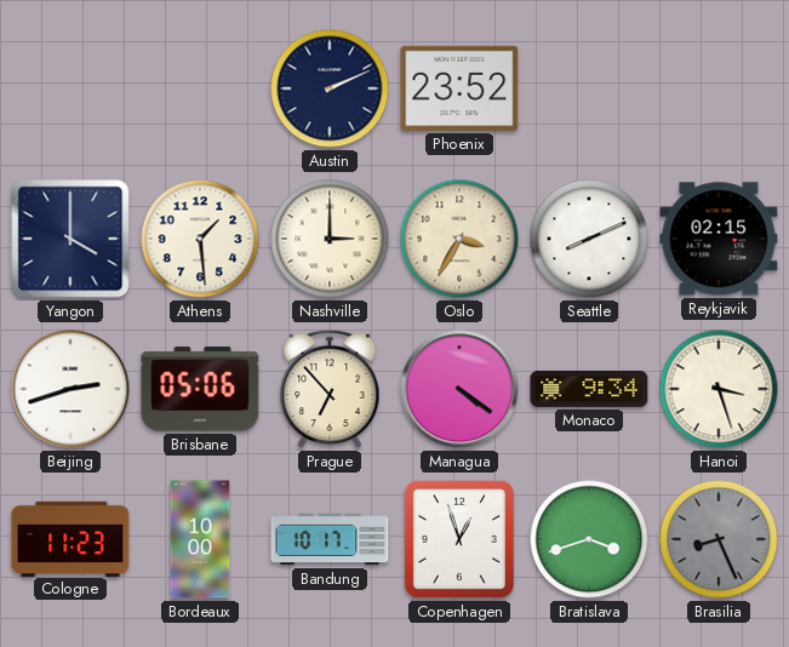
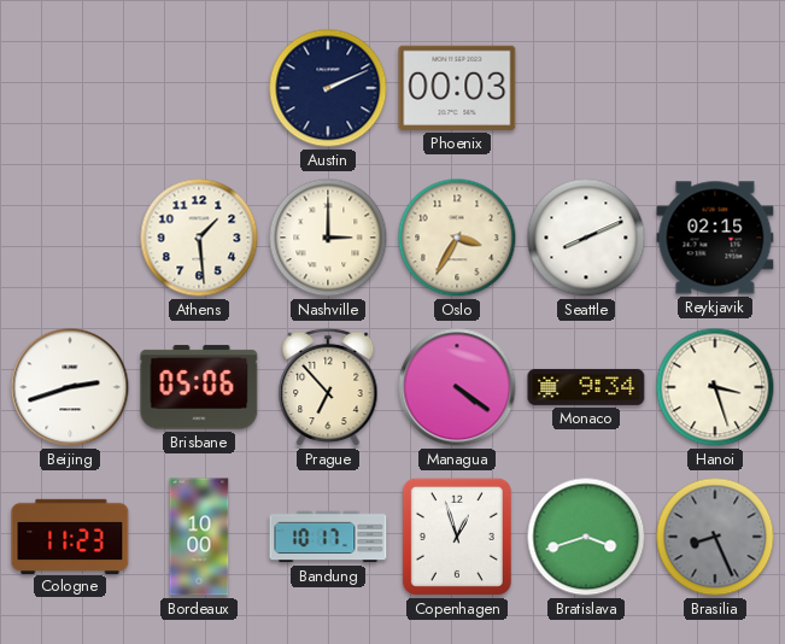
Phoenix: 23:52 -> 00:03 (457, 88)
Yangon: 4:00 -> none (70, 239)
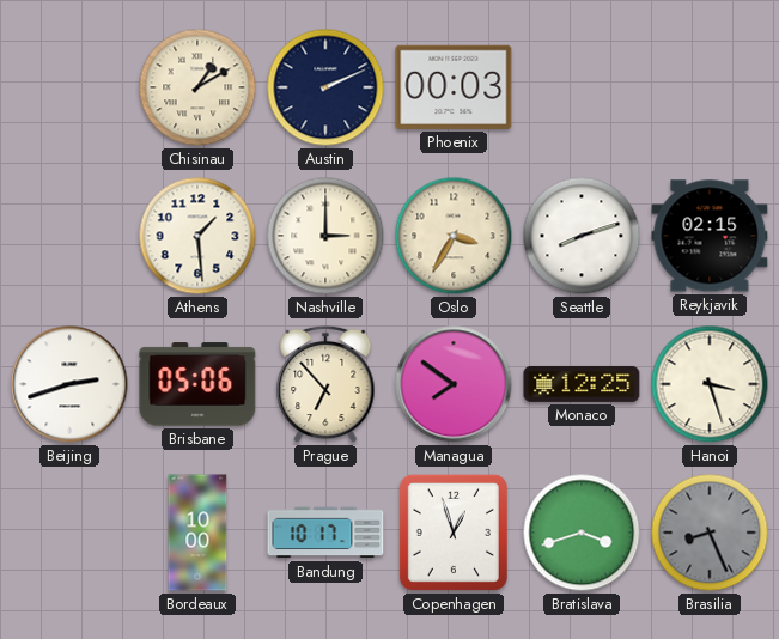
Chisinau: none -> 1:10 (197, 87)
Seattle: 8:11 -> 8:12 (582, 236)
Managua: 4:21 -> 7:51 (454, 384)
Monaco: 9:34 -> 12:25 (582, 384)
Cologne: 11:23 -> none (70, 535)
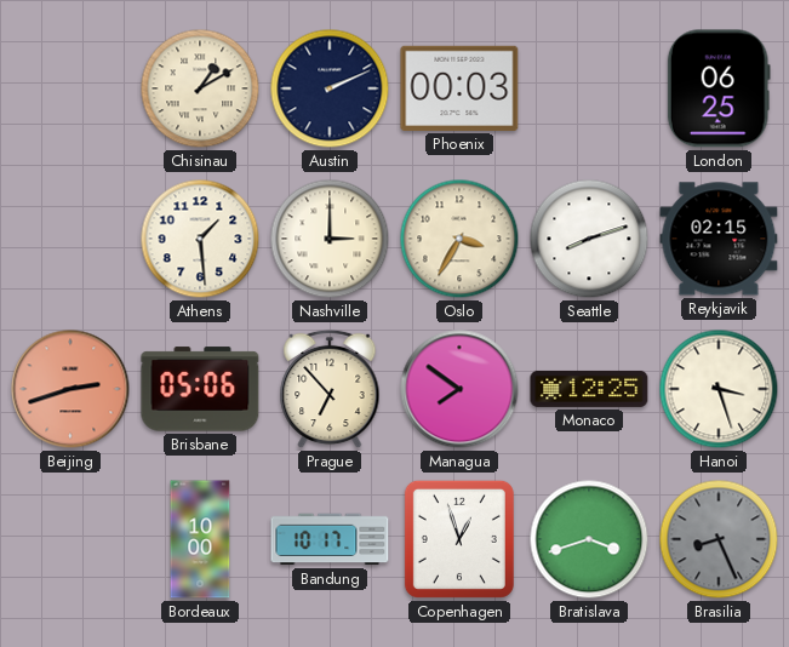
London: none -> 06:25 (719, 88)
Beijing dial: white -> salmon (70, 389)
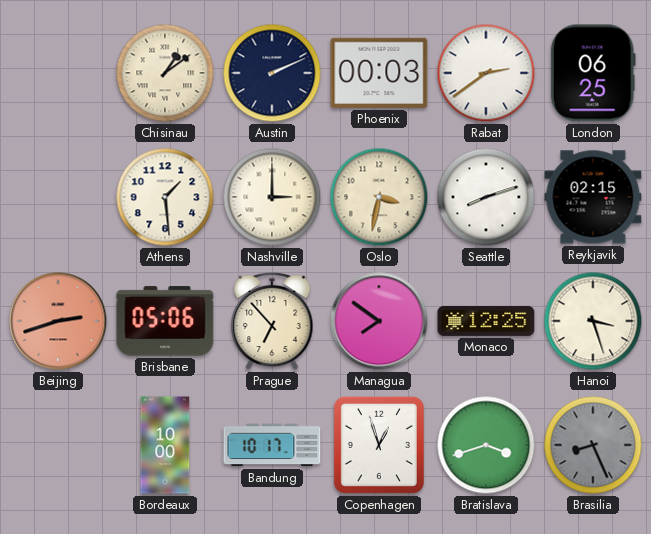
Chisinau: 1:10 -> 1:09 (165, 73)
Rabat: none -> 2:39 (486, 73)
Oslo: 3:35 -> 3:32 (379, 197)
